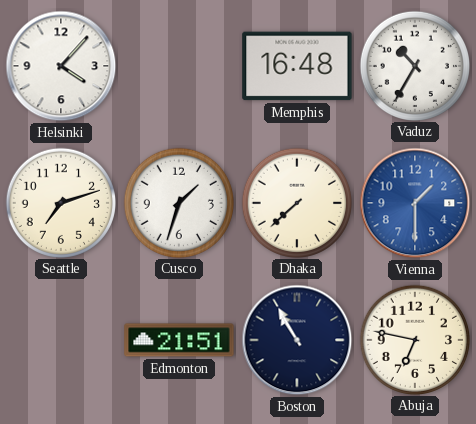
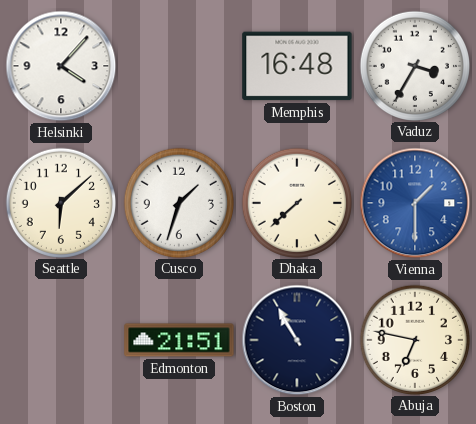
Vaduz: 10:35 -> 3:35 (414, 65)
Seattle: 7:12 -> 6:08 (60, 202)
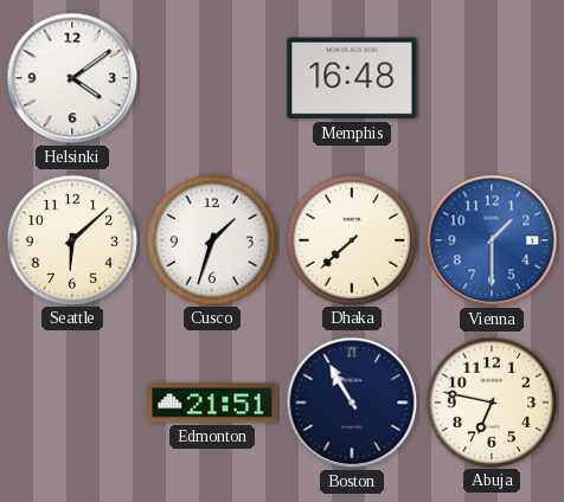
Helsinki: 4:07 -> 4:09 (72, 78)
Vaduz: 3:35 -> none (414, 65)
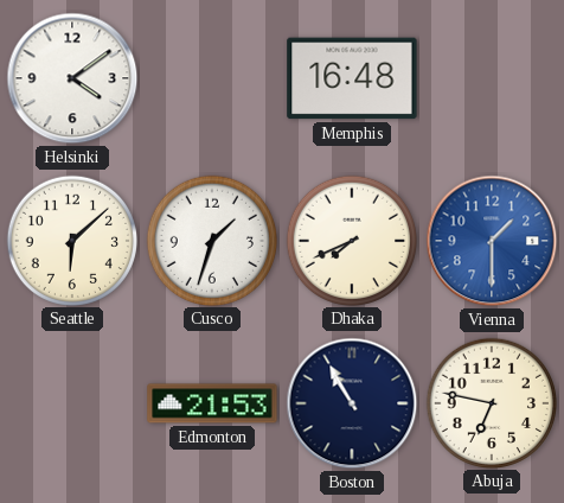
Dhaka: 7:38 -> 7:41 (351, 240)
Edmonton: 21:51 -> 21:53 (212, 403)
